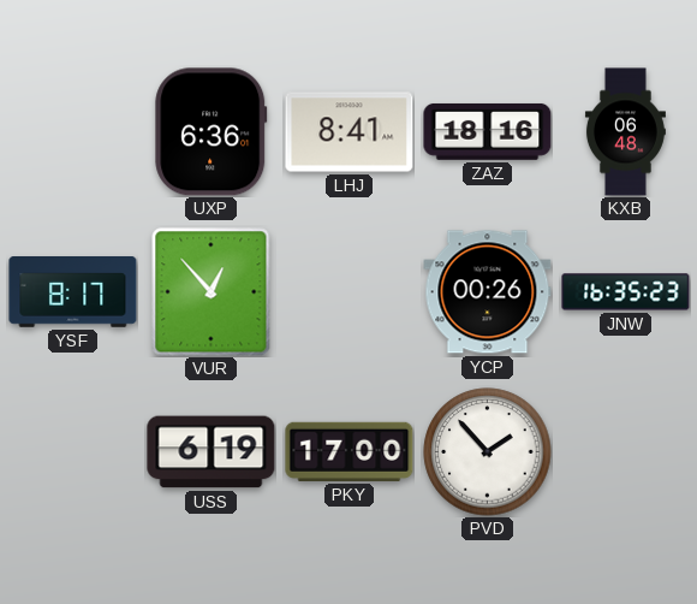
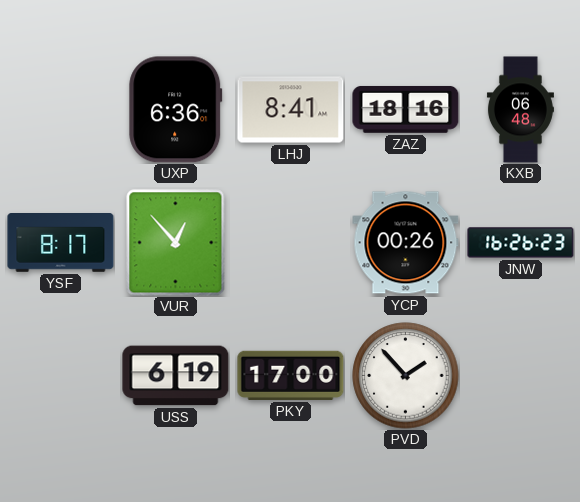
JNW: 16:35 -> 16:26 (521, 243)
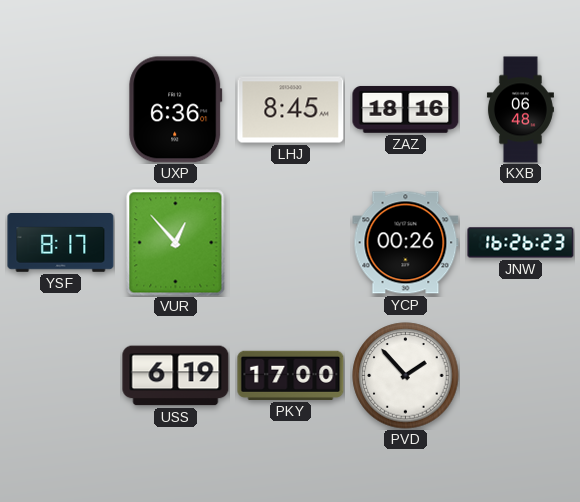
LHJ: 8:41 -> 8:45 (291, 110)
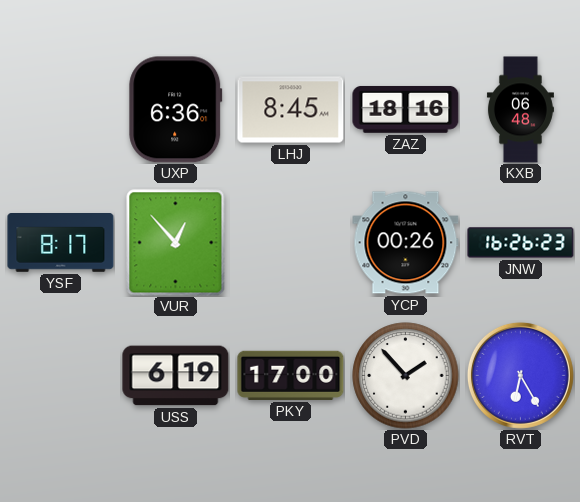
RVT: none -> 6:25 (520, 375)
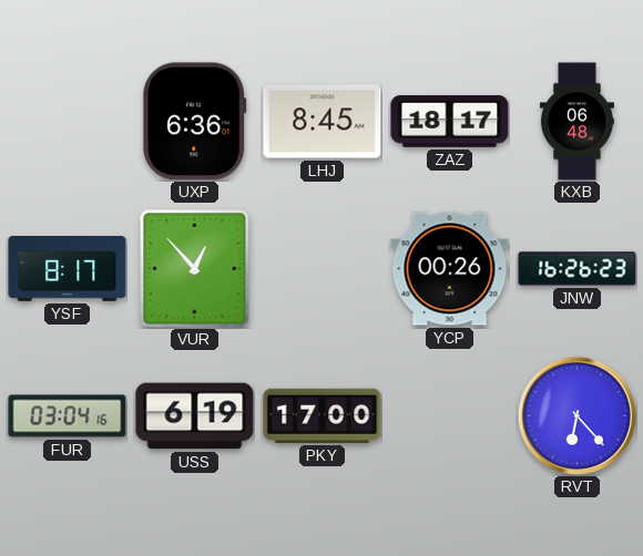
ZAZ: 18:16 -> 18:17 (450, 121)
FUR: none -> 03:04 (68, 416)
PVD: 1:53 -> none (406, 376)
RVT: 6:25 -> 6:23 (576, 415)
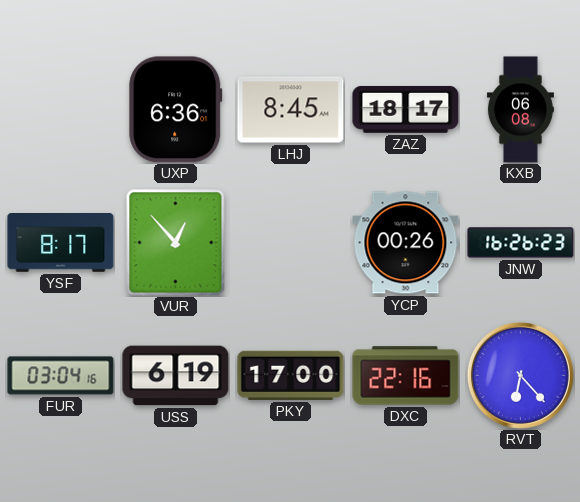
KXB: 06:48 -> 06:08 (520, 110)
DXC: none -> 22:16 (406, 376)
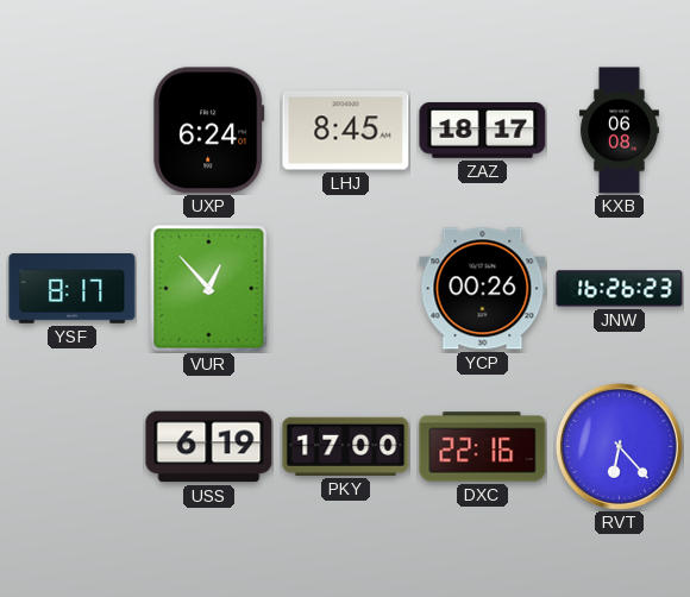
UXP: 6:36 -> 6:24 (209, 131)
FUR: 03:04 -> none (61, 376)
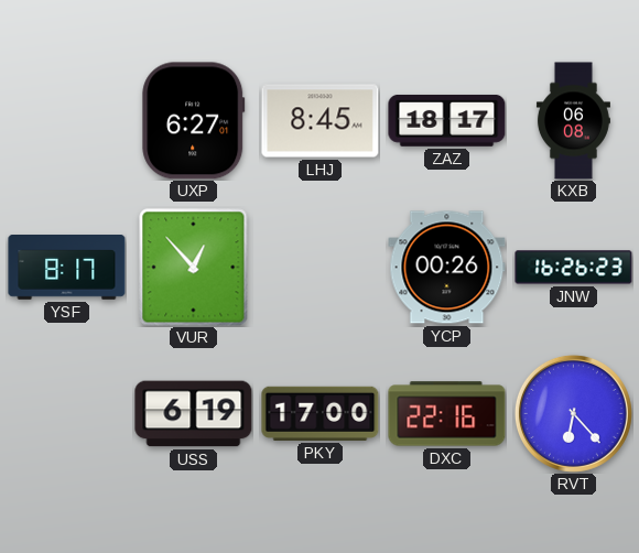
UXP: 6:24 -> 6:27 (194, 121)
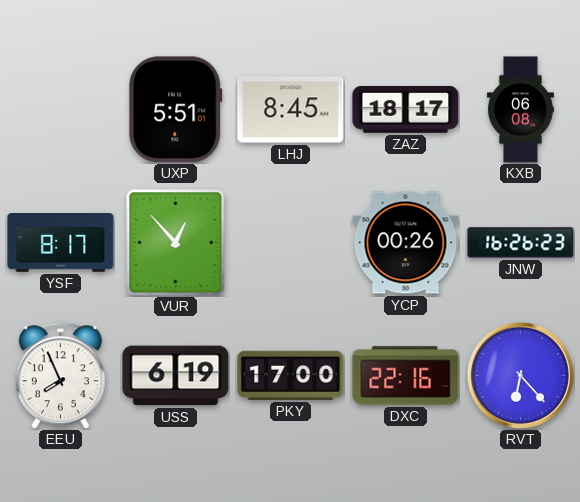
UXP: 6:27 -> 5:51 (176, 110)
EEU: none -> 7:56 (60, 376)
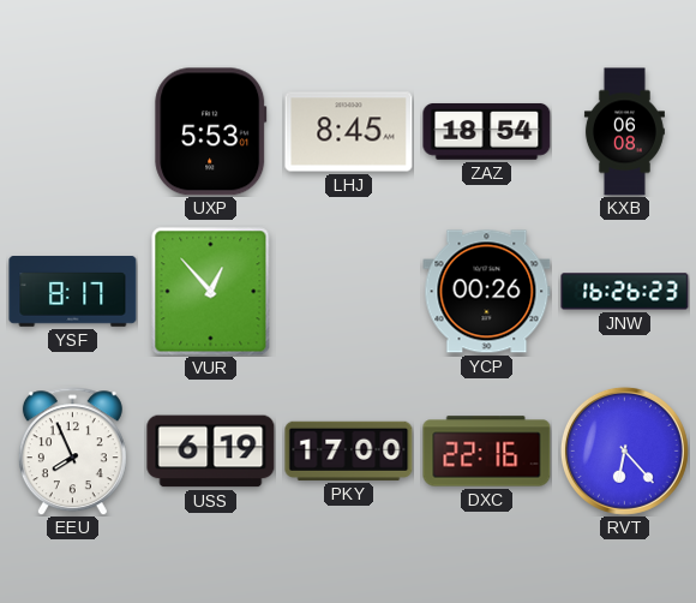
UXP: 5:51 -> 5:53 (211, 132)
ZAZ: 18:17 -> 18:54 (487, 131)
